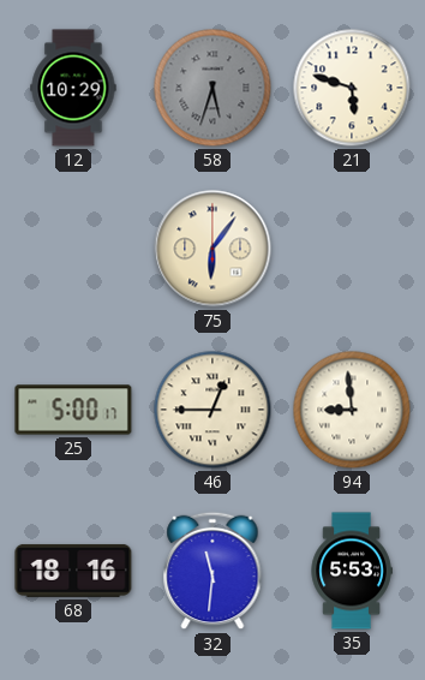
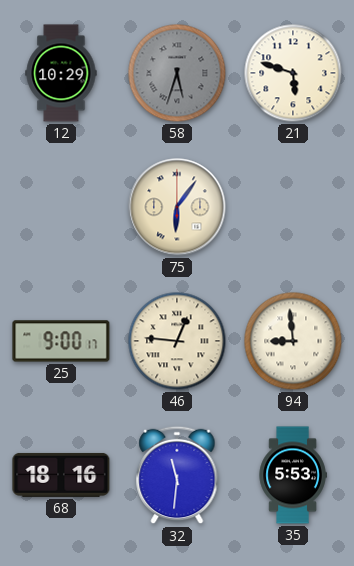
25: 5:00 -> 9:00 (61, 341)
46: 12:45 -> 12:46 (177, 341)
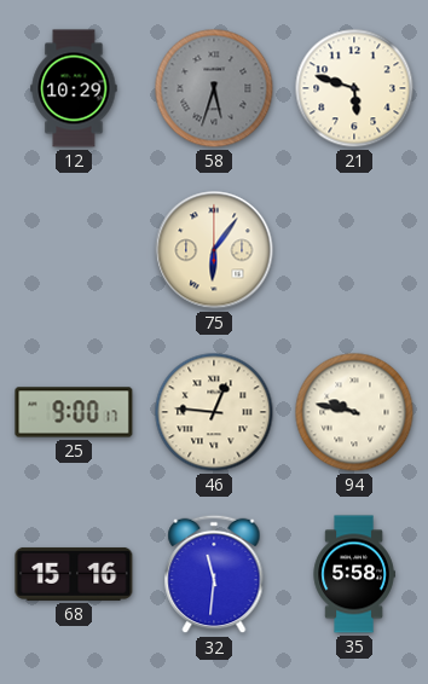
94: 8:59 -> 9:47 (354, 412)
68: 18:16 -> 15:16 (74, 574)
35: 5:53 -> 5:58 (354, 574)
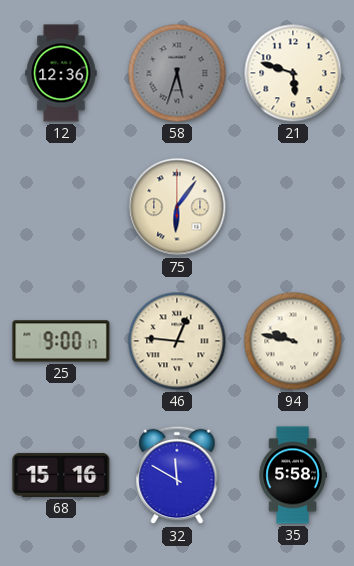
12: 10:29 -> 12:36 (61, 73)
32: 11:31 -> 11:50 (177, 475)
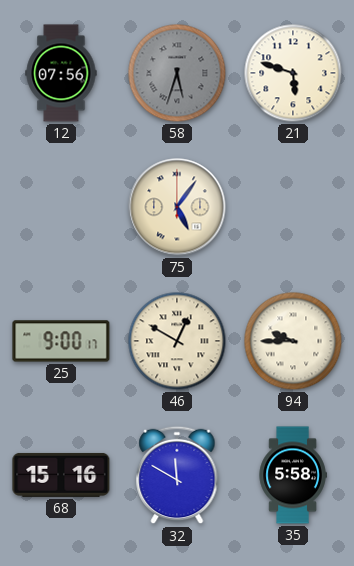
12: 12:36 -> 07:56 (61, 73)
75: 6:06 -> 5:06 (177, 207)
46: 12:46 -> 12:50 (177, 341)
94: 9:47 -> 9:45 (293, 341)
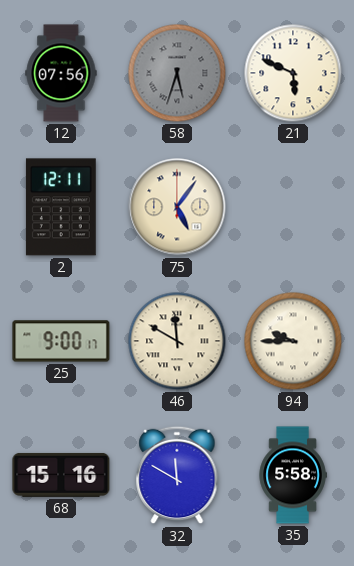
21: 5:48 -> 5:49 (293, 73)
2: none -> 12:11 (61, 207)
46: 12:50 -> 11:50 (177, 341)
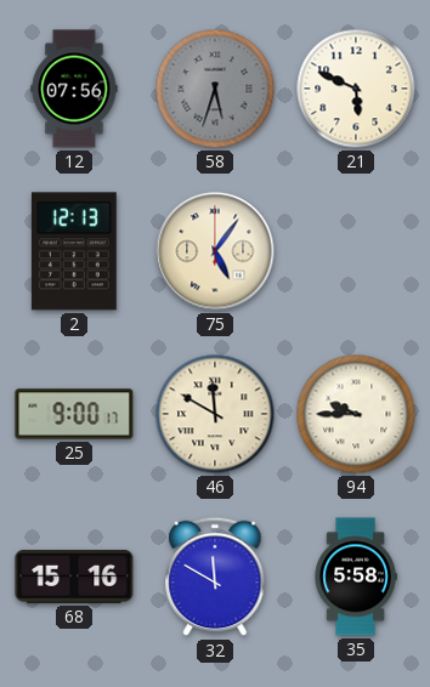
2: 12:11 -> 12:13 (74, 251)
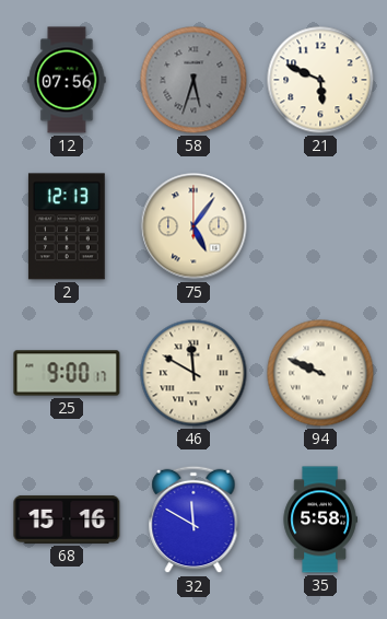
94: 9:45 -> 9:49 (320, 373)
